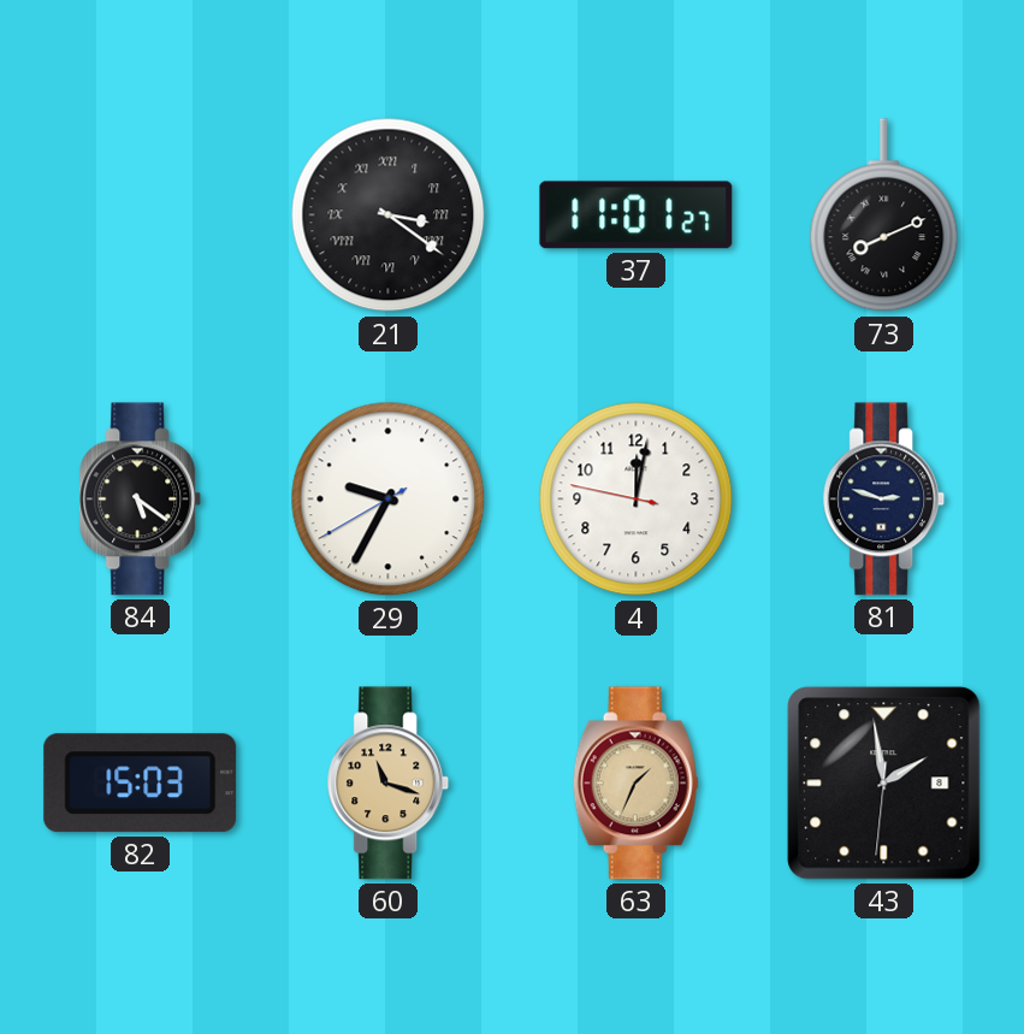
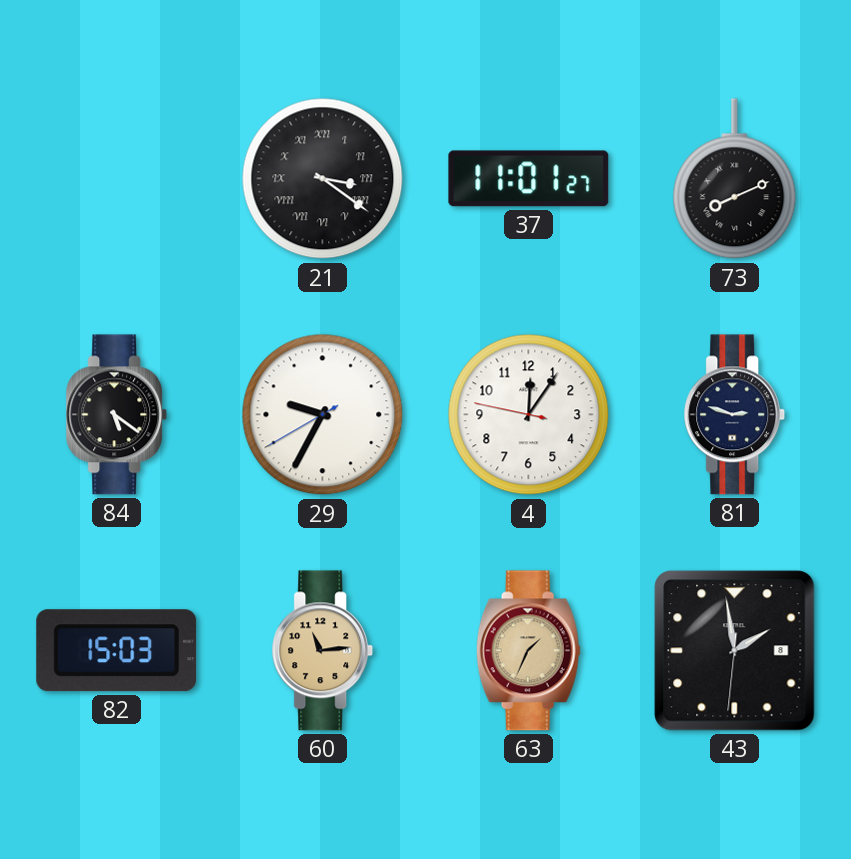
4: 12:01 -> 12:05 (529, 415)
60: 11:18 -> 11:14 (323, 651)
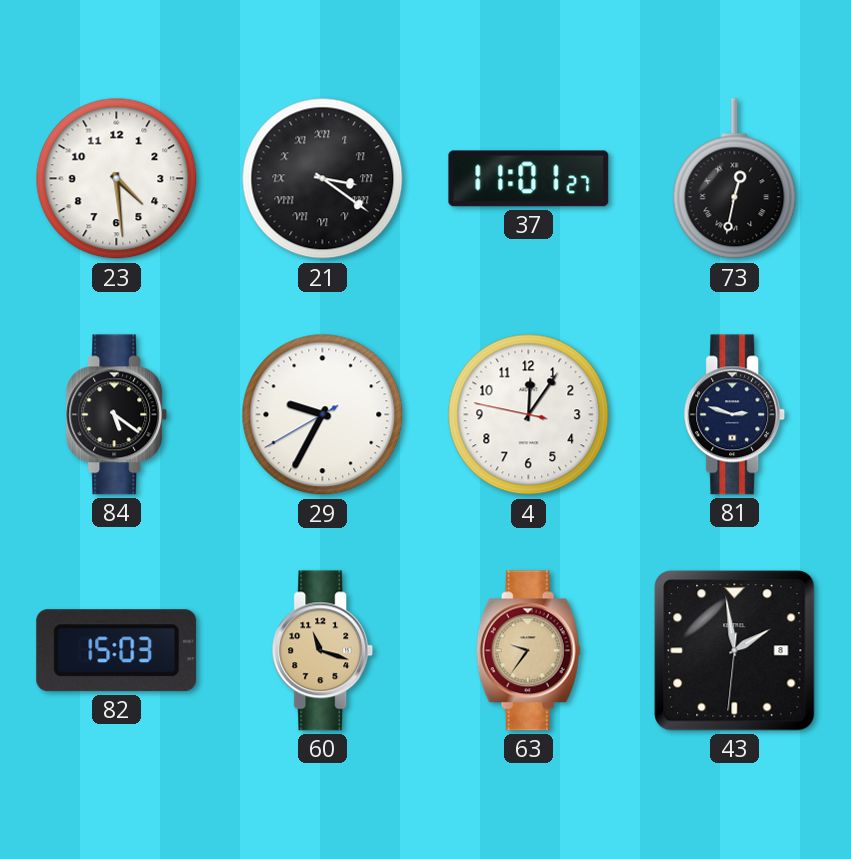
23: none -> 4:29 (117, 179)
73: 8:11 -> 12:32 (735, 179)
60: 11:14 -> 11:18 (323, 651)
63: 1:34 -> 9:36 (528, 651)
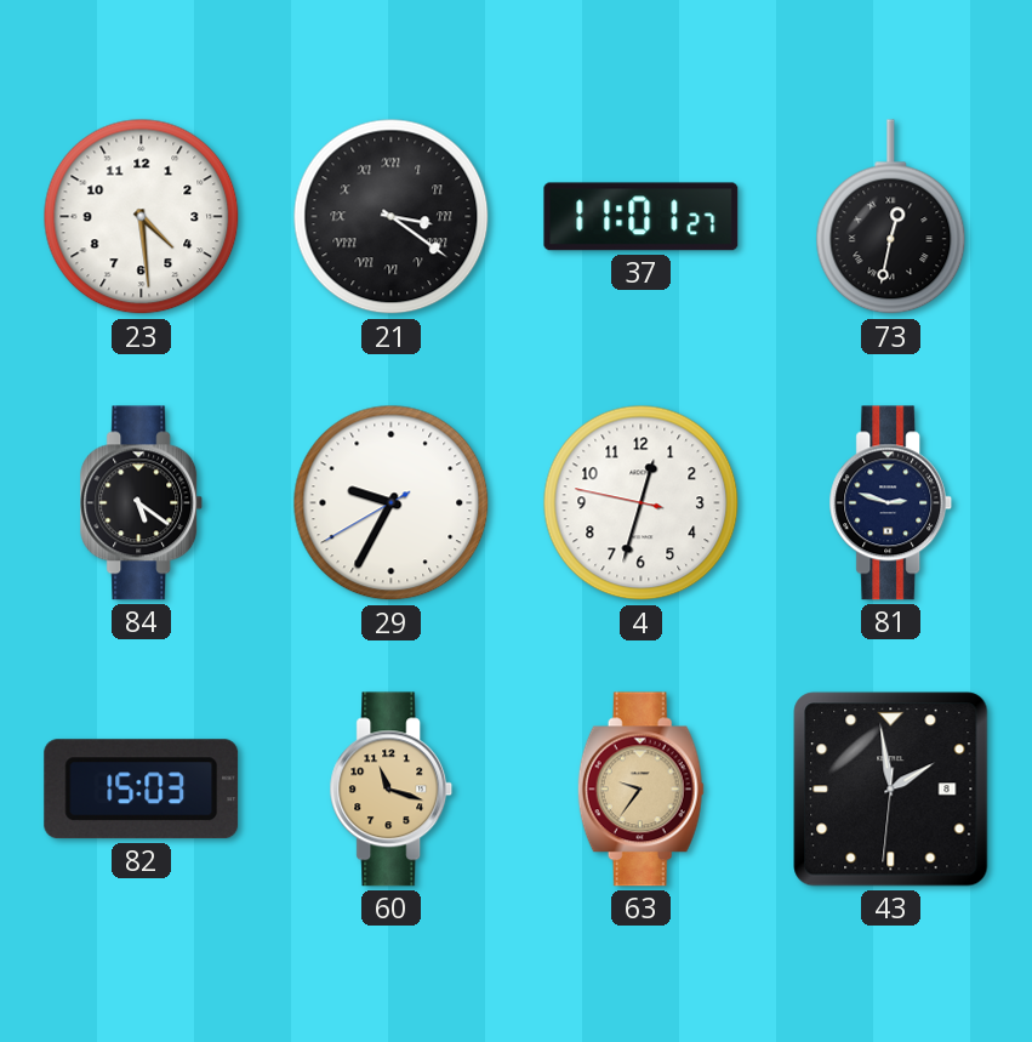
4: 12:05 -> 12:32 (642, 503)
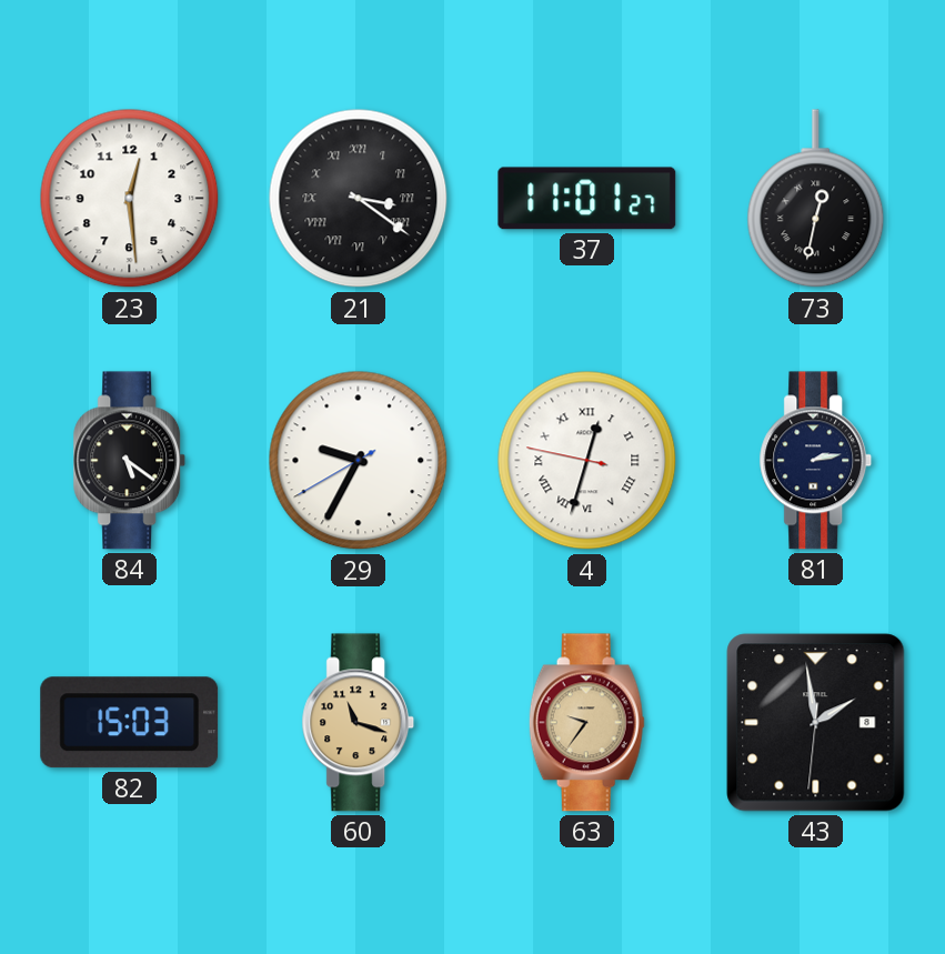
23: 4:29 -> 12:29 (130, 199)
4 numerals: Arabic -> Roman (587, 461)
81: 2:48 -> 2:13 (816, 461)
